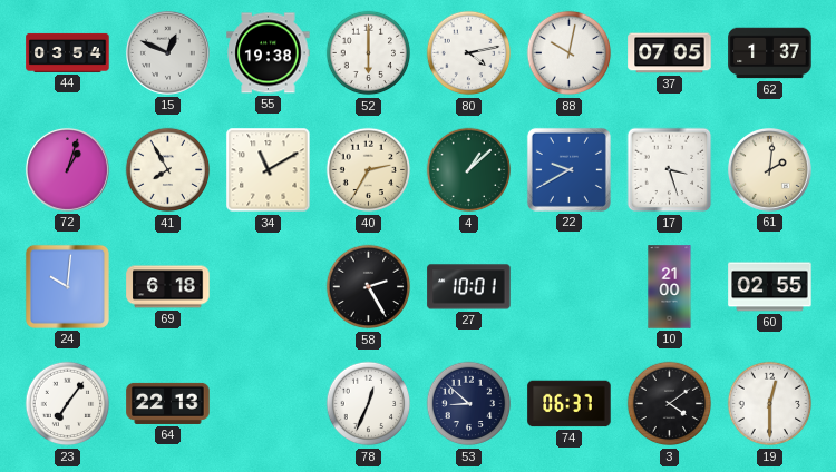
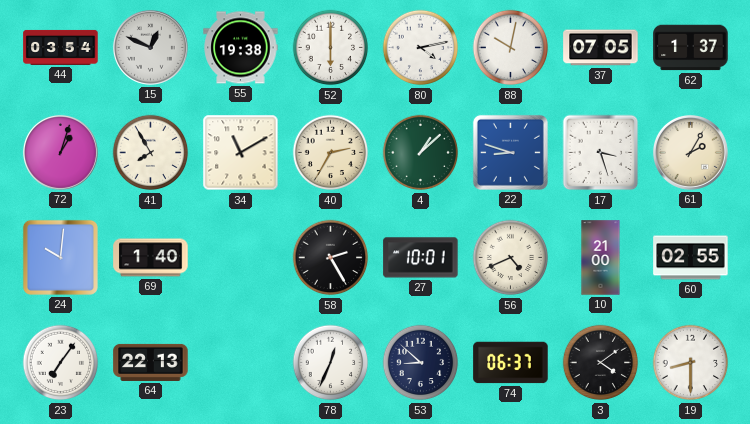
22: 9:40 -> 8:48 (510, 152)
61: 2:01 -> 2:05 (690, 152)
69: 6:18 -> 1:40 (151, 258)
56: none -> 4:41 (511, 258)
19: 12:30 -> 8:30 (691, 363)
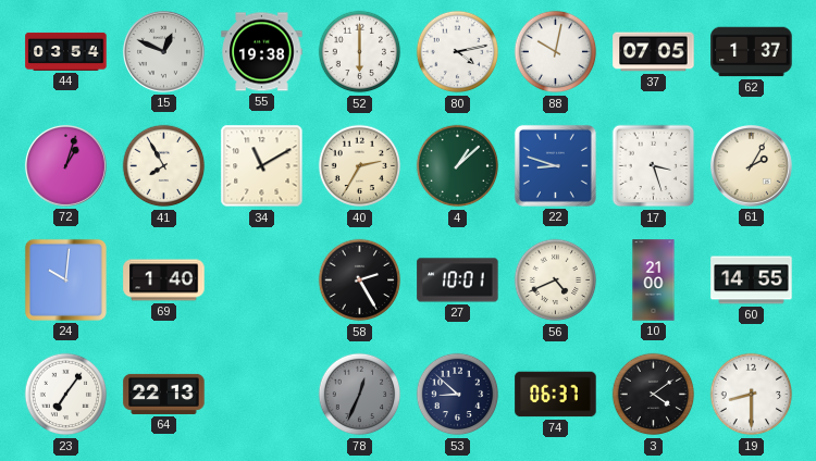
60: 02:55 -> 14:55 (752, 281)
78 dial: white -> grey (360, 395)
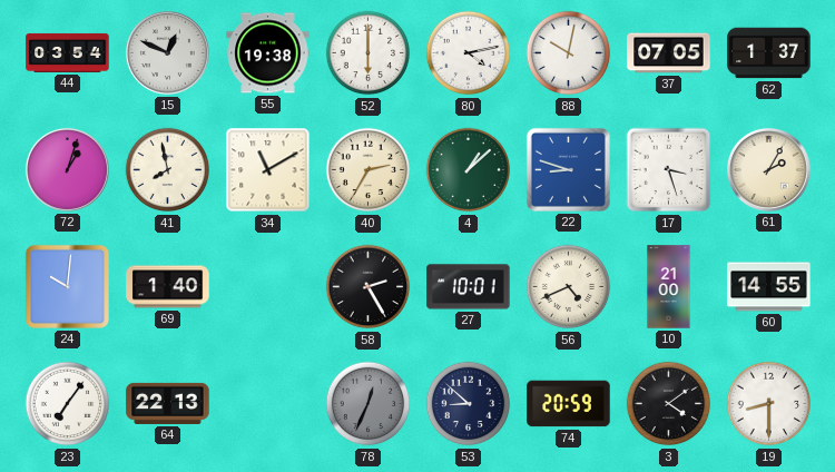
41: 7:55 -> 7:58 (168, 170)
74: 06:37 -> 20:59 (569, 404)
